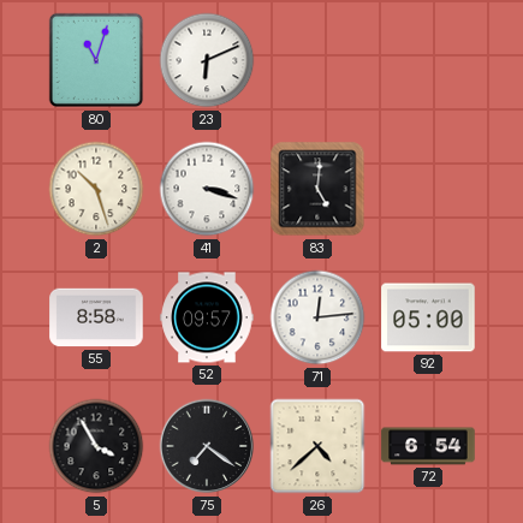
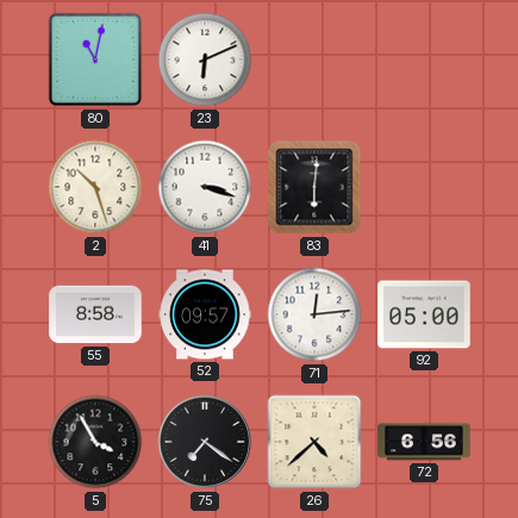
80: 11:03 -> 11:02 (95, 60)
83: 5:01 -> 6:01 (314, 187)
72: 6:54 -> 6:56 (424, 442)
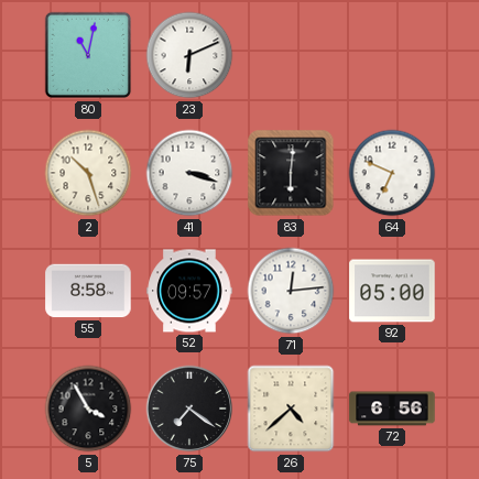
64: none -> 6:49 (392, 173)
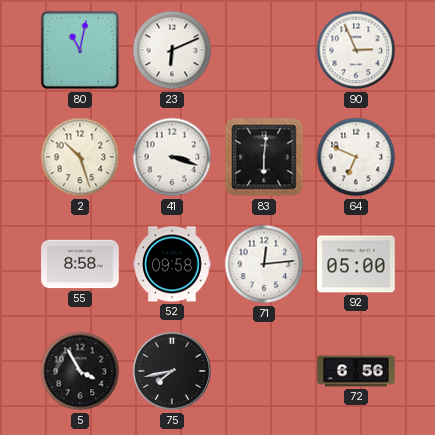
90: none -> 2:56 (356, 50)
52: 09:57 -> 09:58 (172, 264)
75: 7:21 -> 7:43 (172, 371)
26: 4:38 -> none (291, 409)
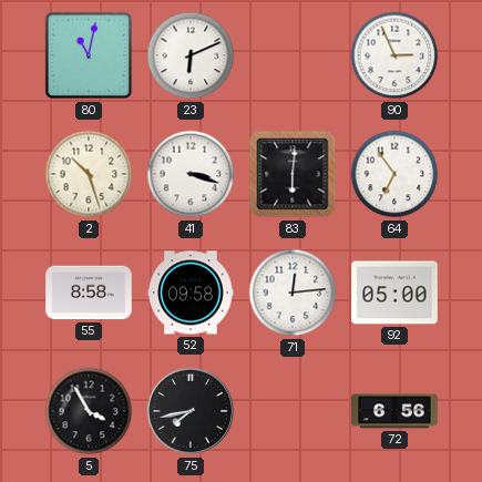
64: 6:49 -> 6:54 (394, 174)
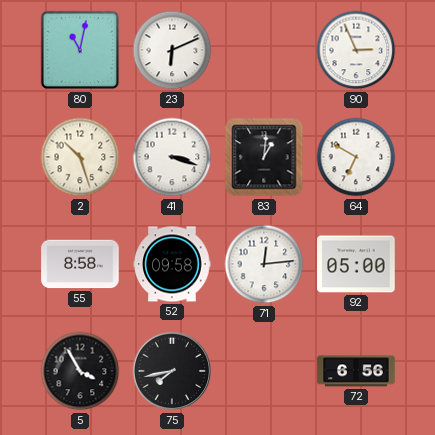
83: 6:01 -> 1:01 (264, 157)
64: 6:54 -> 6:50 (356, 157)
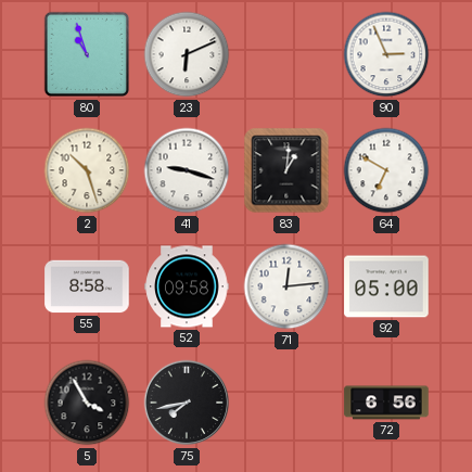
80: 11:02 -> 10:57 (87, 54)
41: 3:18 -> 9:18 (187, 170)
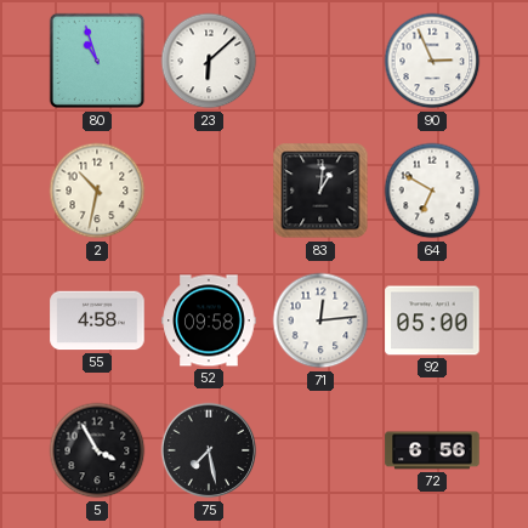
23: 6:11 -> 6:08 (209, 61)
2: 10:27 -> 10:32 (97, 191)
41: 9:18 -> none (187, 170)
55: 8:58 -> 4:58 (97, 320)
75: 7:43 -> 7:28 (209, 450)
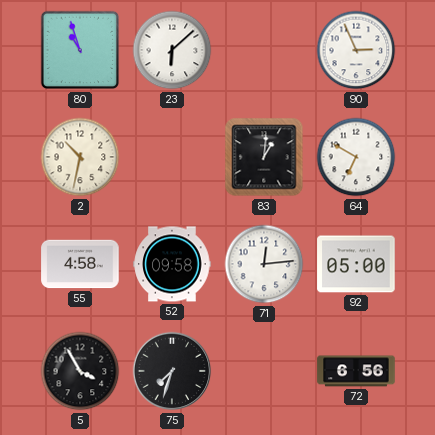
75: 7:28 -> 7:33 (172, 371)
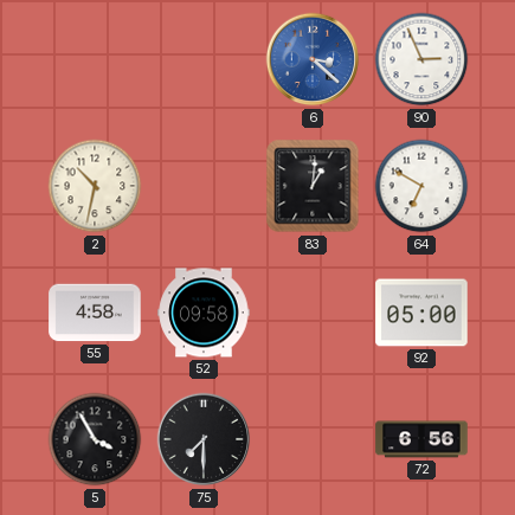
80: 10:57 -> none (80, 50)
23: 6:08 -> none (172, 50)
6: none -> 3:22 (313, 59)
71: 12:14 -> none (264, 264)
75: 7:33 -> 7:30 (204, 439)
